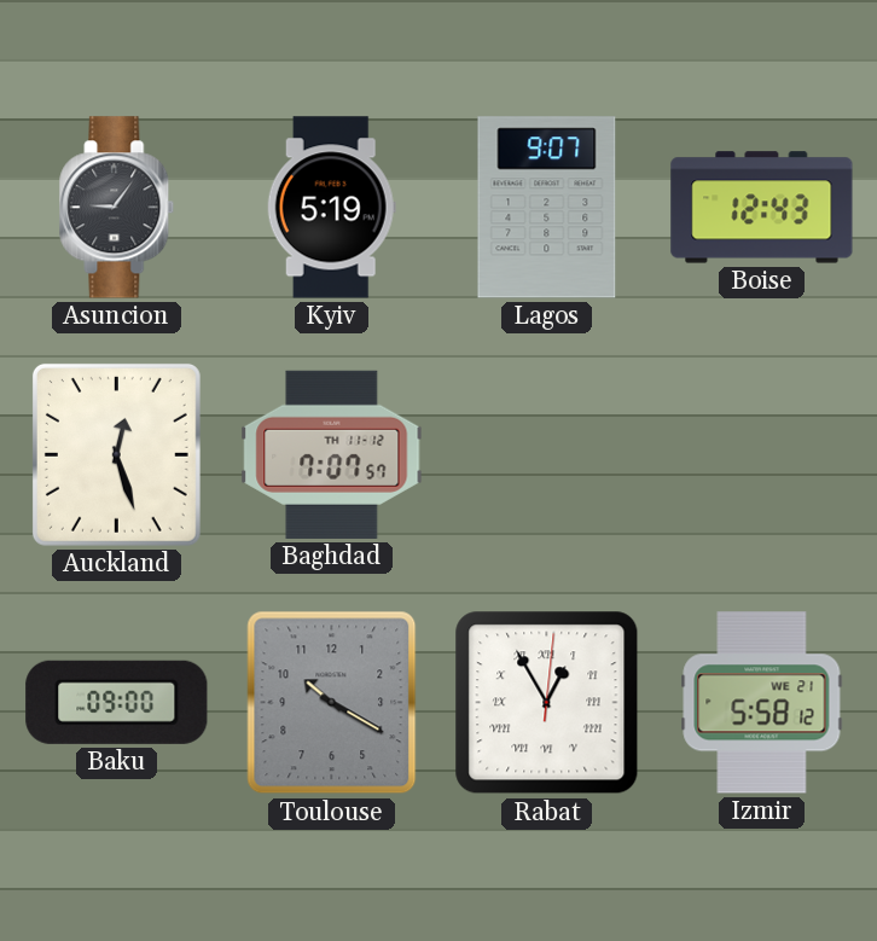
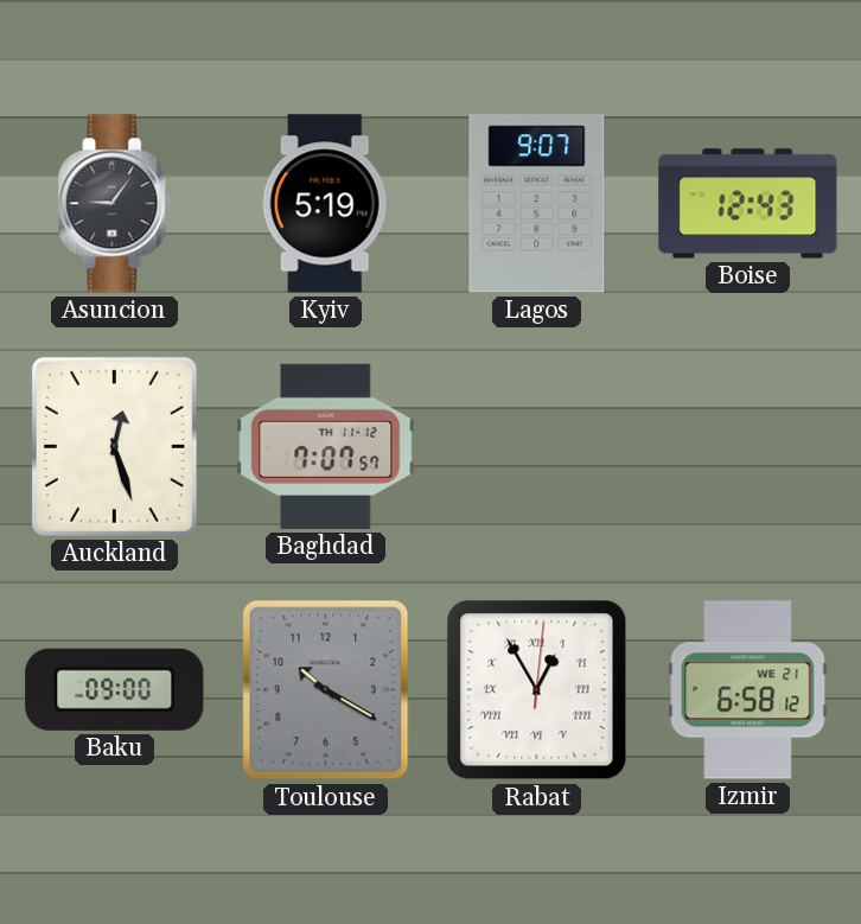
Izmir: 5:58 -> 6:58 (748, 690)
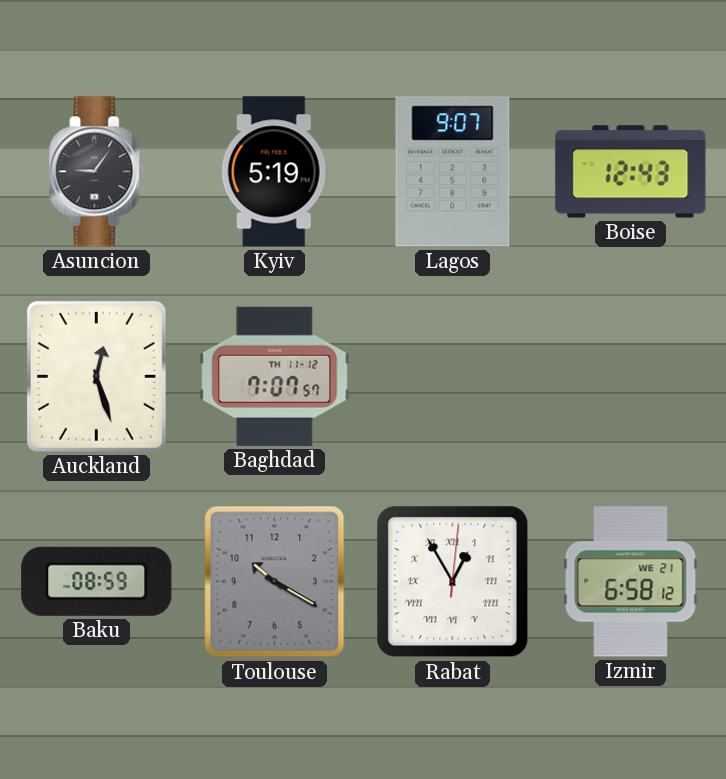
Baku: 09:00 -> 08:59 (97, 581)
